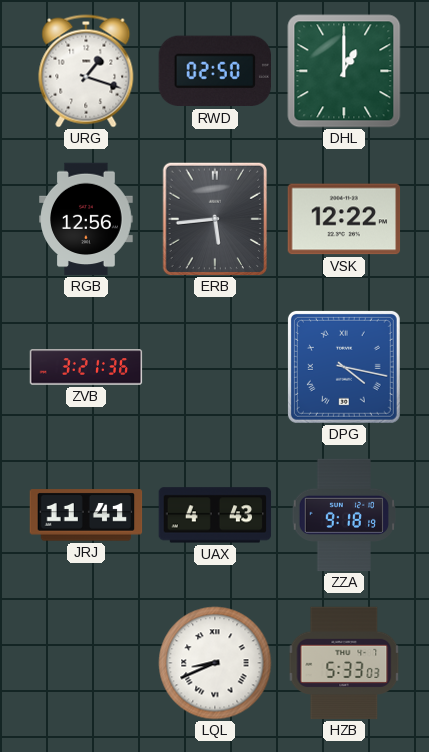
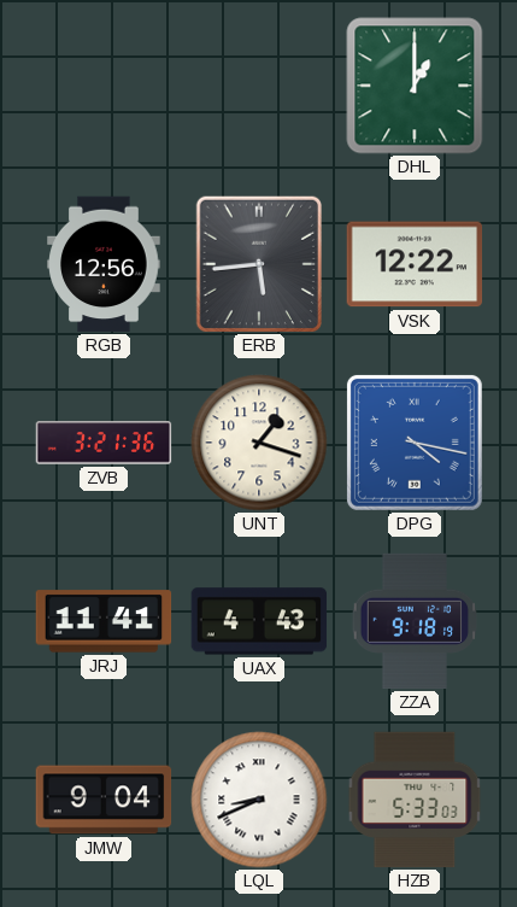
URG: 1:18 -> none (86, 71)
RWD: 02:50 -> none (214, 71)
UNT: none -> 1:18 (259, 443)
JMW: none -> 9:04 (104, 800)
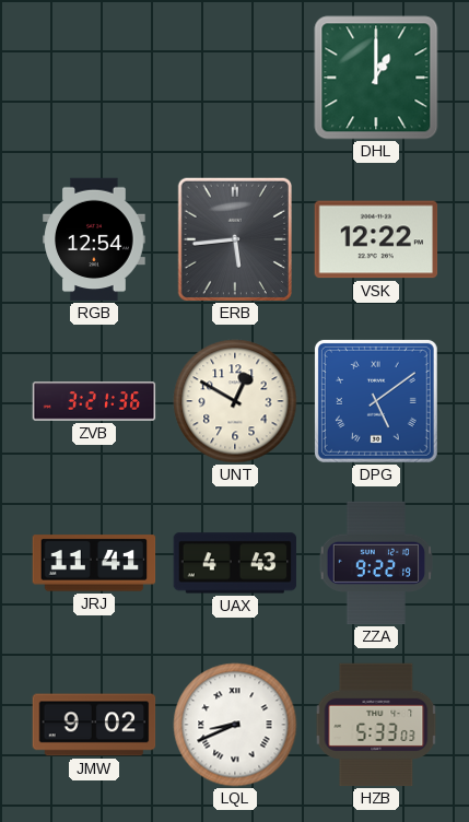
RGB: 12:56 -> 12:54 (94, 239)
UNT: 1:18 -> 12:50 (235, 401)
DPG: 4:17 -> 5:09 (376, 401)
ZZA: 9:18 -> 9:22 (376, 563)
JMW: 9:04 -> 9:02 (94, 725)
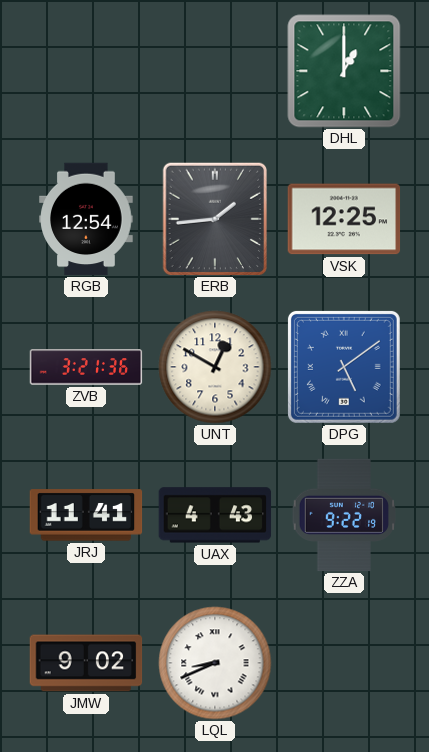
ERB: 5:44 -> 1:44 (214, 218)
VSK: 12:22 -> 12:25 (344, 219)
HZB: 5:33 -> none (376, 725)
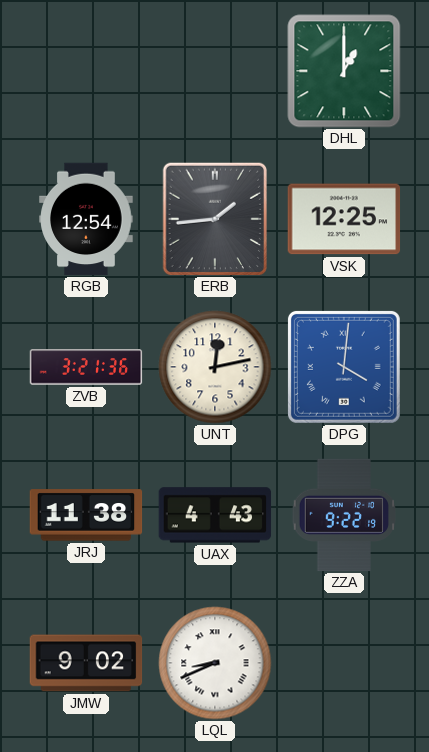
UNT: 12:50 -> 12:13 (215, 367)
DPG: 5:09 -> 4:01 (344, 367)
JRJ: 11:41 -> 11:38 (86, 515)
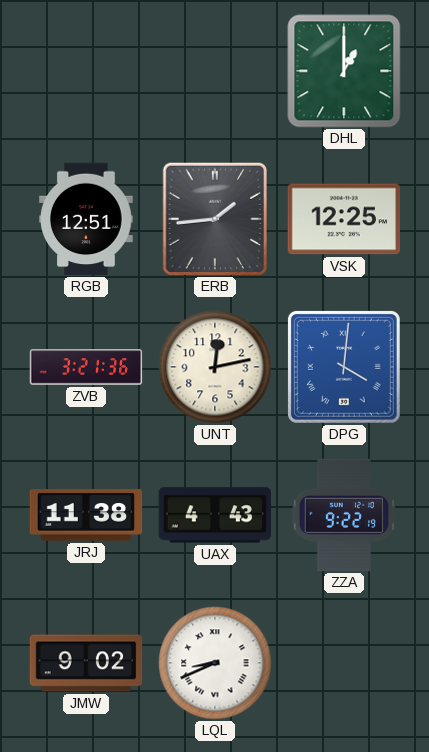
RGB: 12:54 -> 12:51 (86, 219)
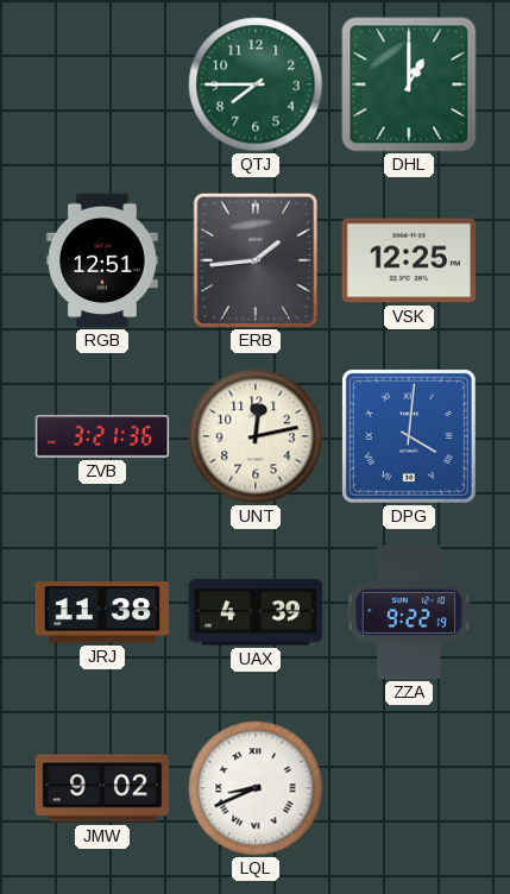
QTJ: none -> 7:45 (256, 84)
UAX: 4:43 -> 4:39 (256, 612)
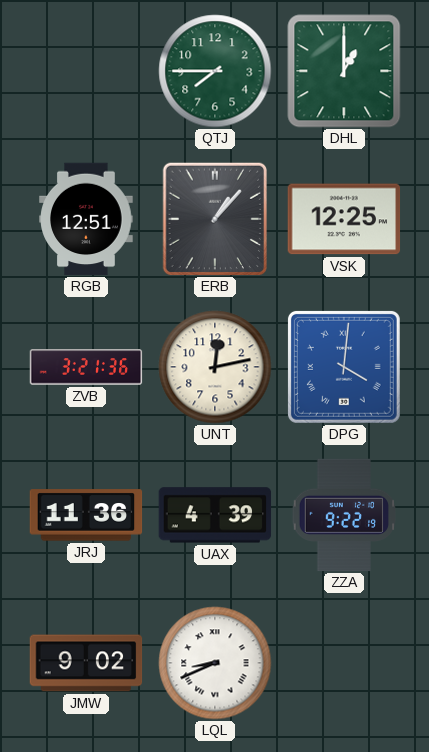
ERB: 1:44 -> 1:07 (214, 218)
JRJ: 11:38 -> 11:36 (86, 515)
